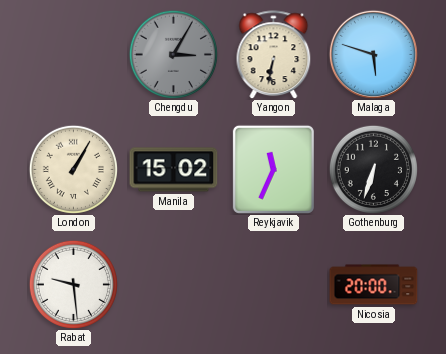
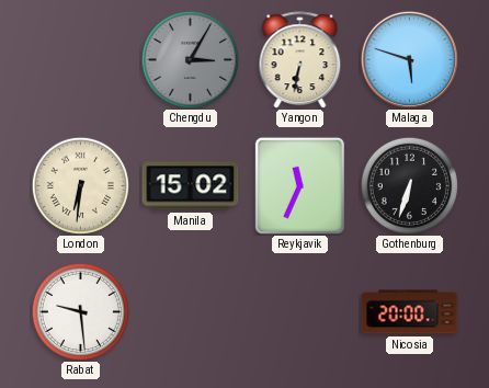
London: 1:05 -> 6:31 (80, 185)
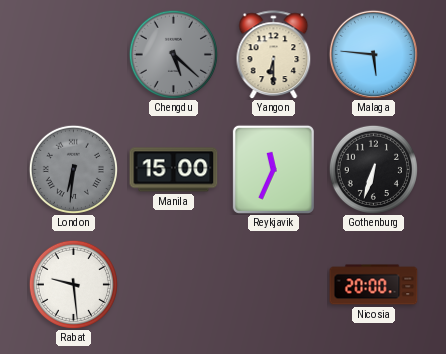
Chengdu: 3:05 -> 5:22 (173, 54)
Yangon: 6:32 -> 6:30 (274, 55)
Malaga: 5:48 -> 5:46 (373, 54)
London dial: cream -> grey (73, 169)
Manila: 15:02 -> 15:00 (174, 170)
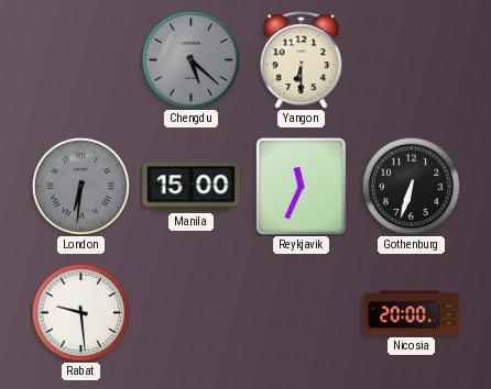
Malaga: 5:46 -> none (373, 54)
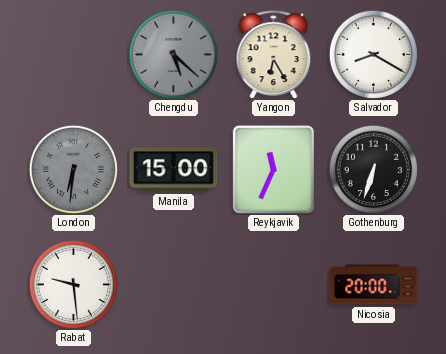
Yangon: 6:30 -> 6:25 (274, 55)
Salvador: none -> 8:20 (373, 54)
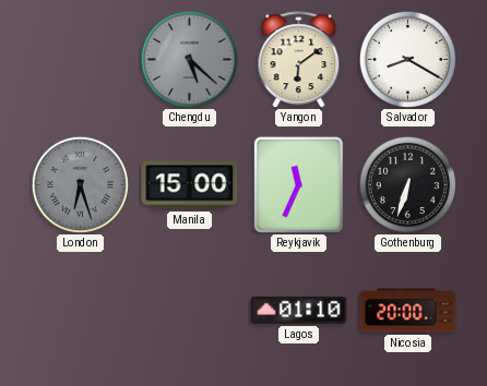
Yangon: 6:25 -> 6:09 (299, 60)
London: 6:31 -> 6:27 (80, 184)
Rabat: 9:29 -> none (73, 284)
Lagos: none -> 01:10 (299, 310)
